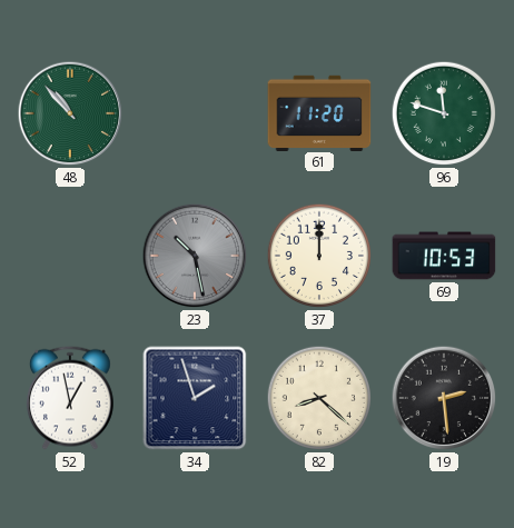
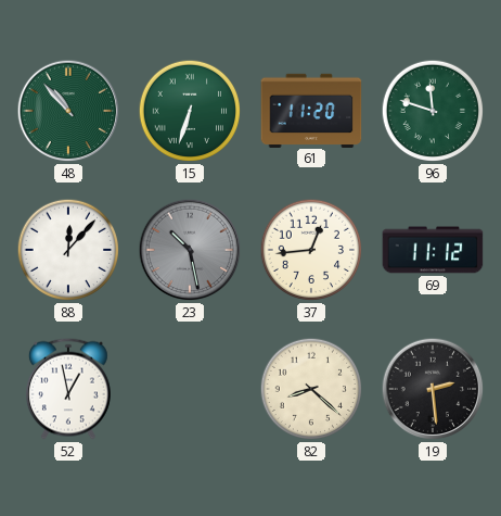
15: none -> 6:33 (190, 111)
88: none -> 12:07 (68, 250)
37: 12:00 -> 12:44 (311, 250)
69: 10:53 -> 11:12 (433, 250)
34: 1:57 -> none (195, 398)
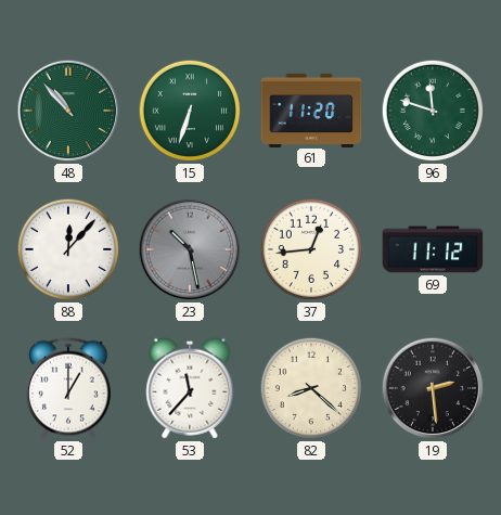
52: 12:58 -> 1:00 (68, 388)
53: none -> 11:37 (190, 388)
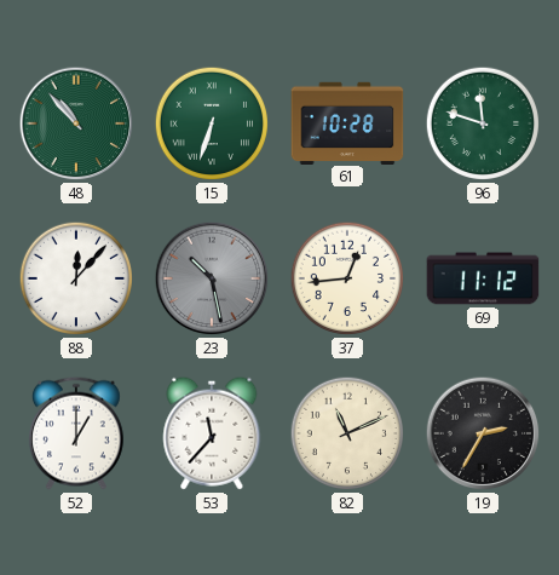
61: 11:20 -> 10:28 (347, 122)
82: 8:22 -> 11:11 (347, 433)
19: 2:29 -> 2:35 (483, 433)
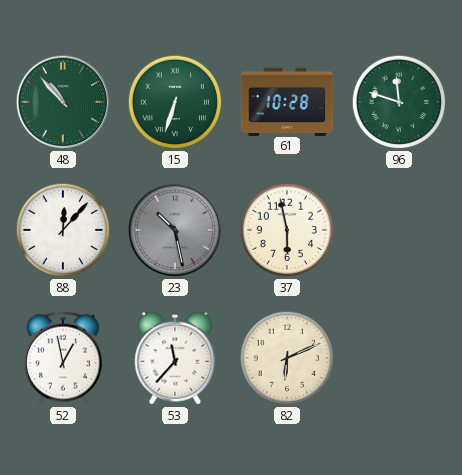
37: 12:44 -> 5:58 (287, 230)
69: 11:12 -> none (483, 278)
52: 1:00 -> 12:58 (63, 358)
82: 11:11 -> 6:11 (287, 358)
19: 2:35 -> none (483, 433)
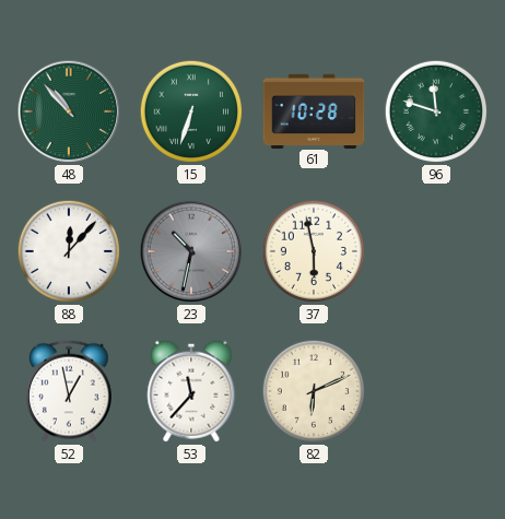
23: 10:28 -> 10:32 (191, 251)
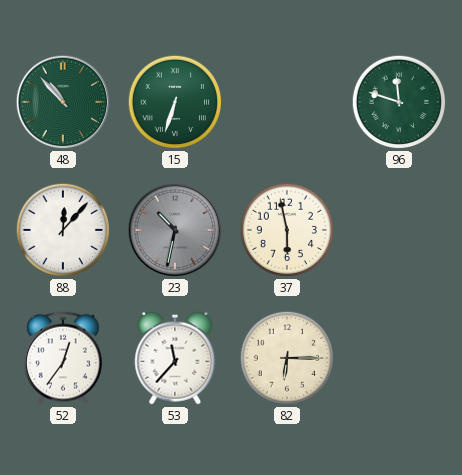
61: 10:28 -> none (314, 110)
52: 12:58 -> 12:36 (63, 358)
82: 6:11 -> 6:15 (287, 358)
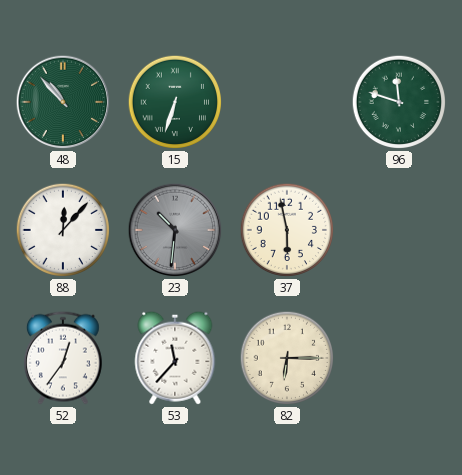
23: 10:32 -> 10:31 (175, 230)
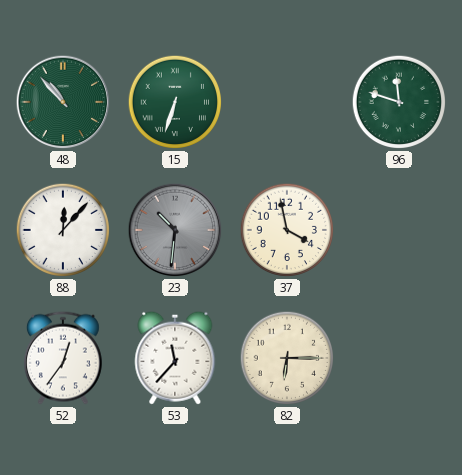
37: 5:58 -> 3:58 (287, 230)
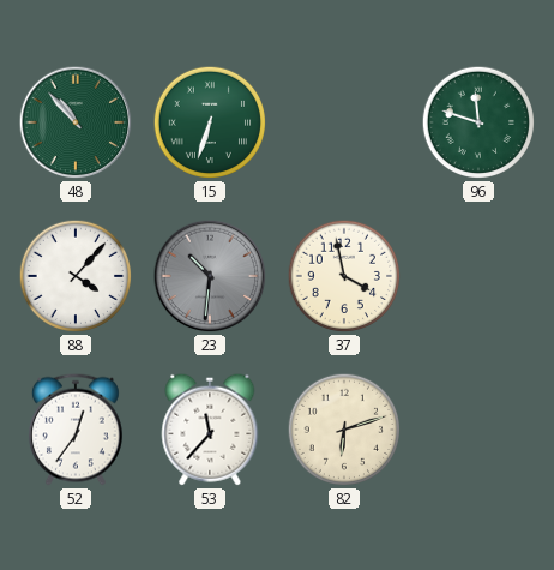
88: 12:07 -> 4:07 (76, 276)
82: 6:15 -> 6:12 (344, 430)
